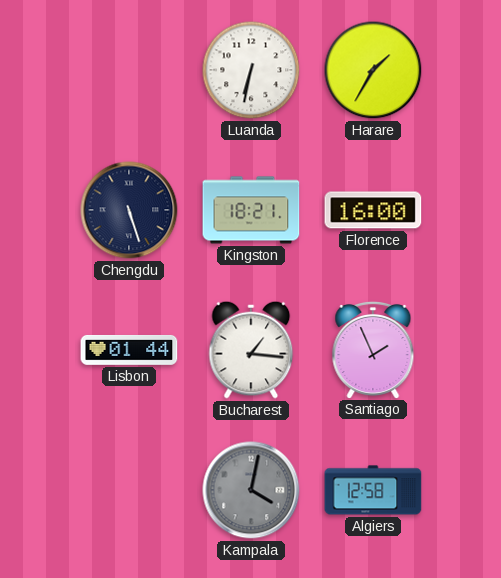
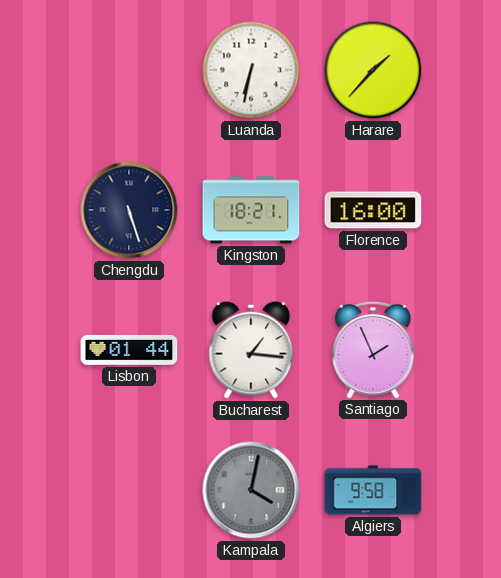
Harare: 1:35 -> 1:37 (373, 70)
Algiers: 12:58 -> 9:58 (373, 490)
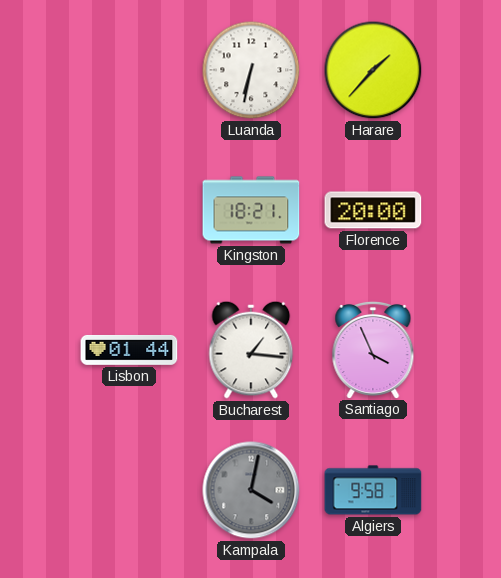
Chengdu: 5:27 -> none (129, 210)
Florence: 16:00 -> 20:00 (373, 210)
Santiago: 1:56 -> 3:56 (373, 349)
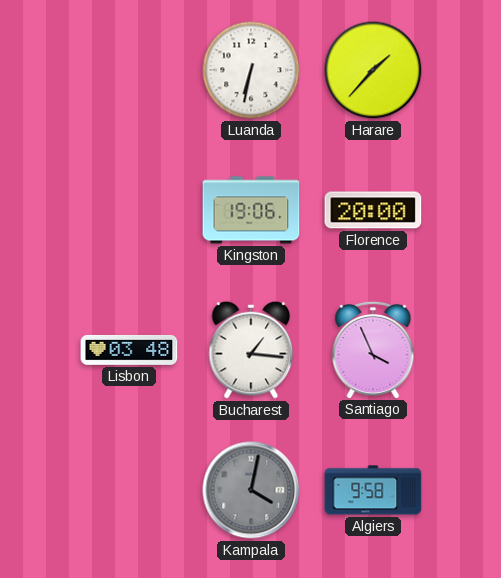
Kingston: 18:21 -> 19:06 (251, 210)
Lisbon: 01:44 -> 03:48 (129, 350)
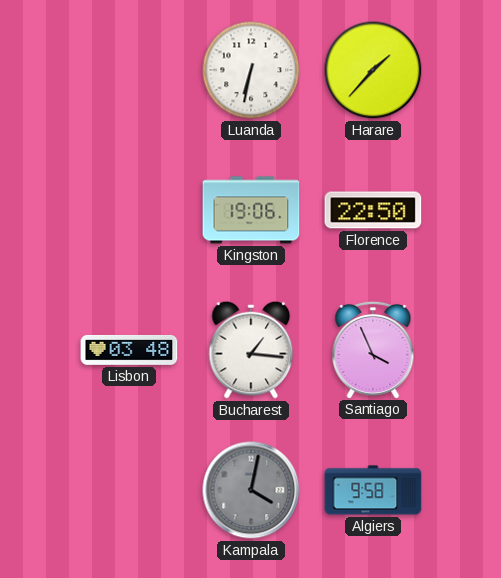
Florence: 20:00 -> 22:50 (373, 210)
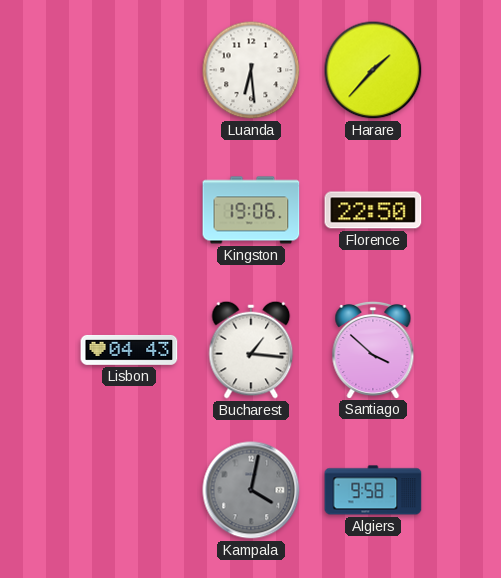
Luanda: 6:32 -> 6:29 (251, 70)
Lisbon: 03:48 -> 04:43 (129, 350)
Santiago: 3:56 -> 3:52 (373, 349)
